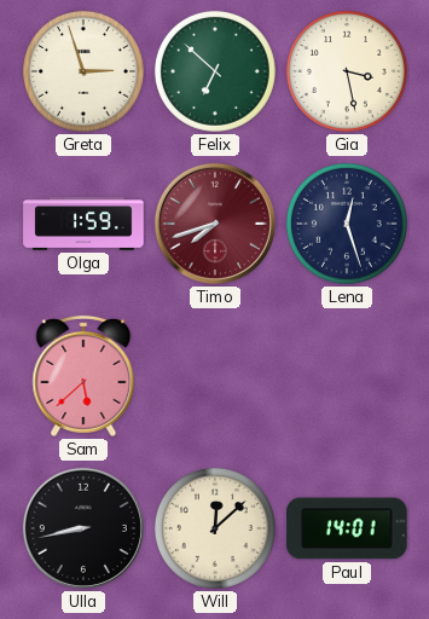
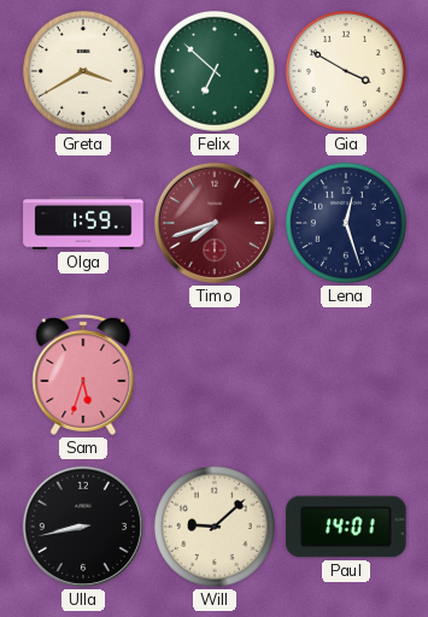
Greta: 2:57 -> 3:40 (83, 71)
Gia: 3:28 -> 3:50 (346, 71)
Sam: 5:38 -> 5:33 (83, 375)
Will: 12:08 -> 9:08 (215, 527)
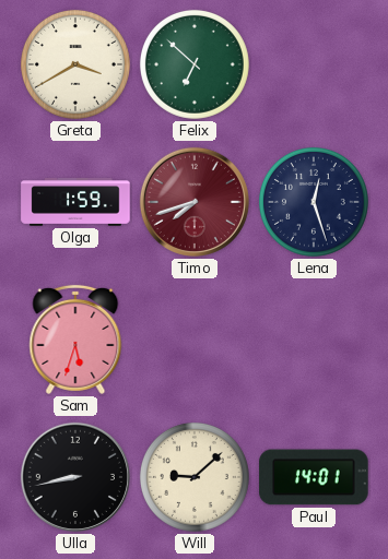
Gia: 3:50 -> none (346, 71)
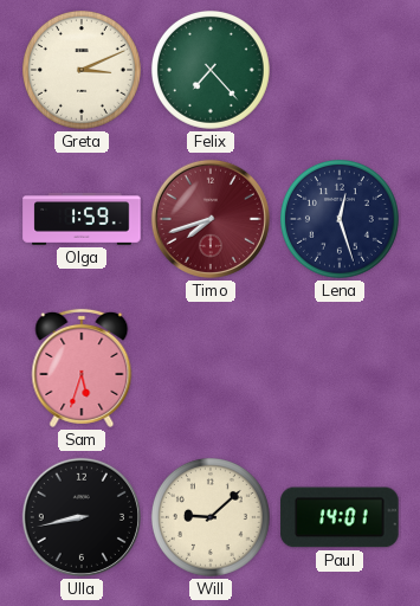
Greta: 3:40 -> 3:11 (82, 70)
Felix: 6:52 -> 7:23 (211, 70)
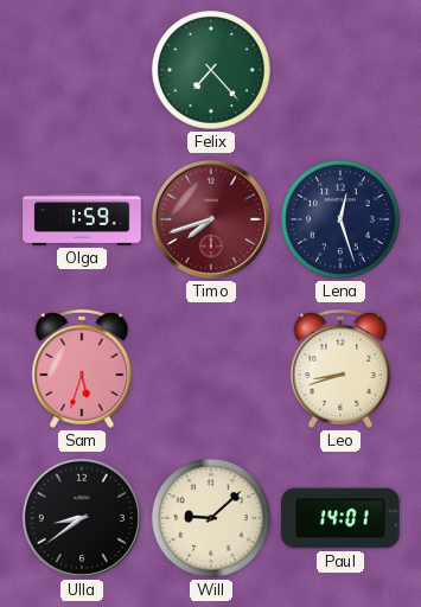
Greta: 3:11 -> none (82, 70)
Leo: none -> 8:42 (340, 369)
Ulla: 8:43 -> 8:39 (82, 518)
